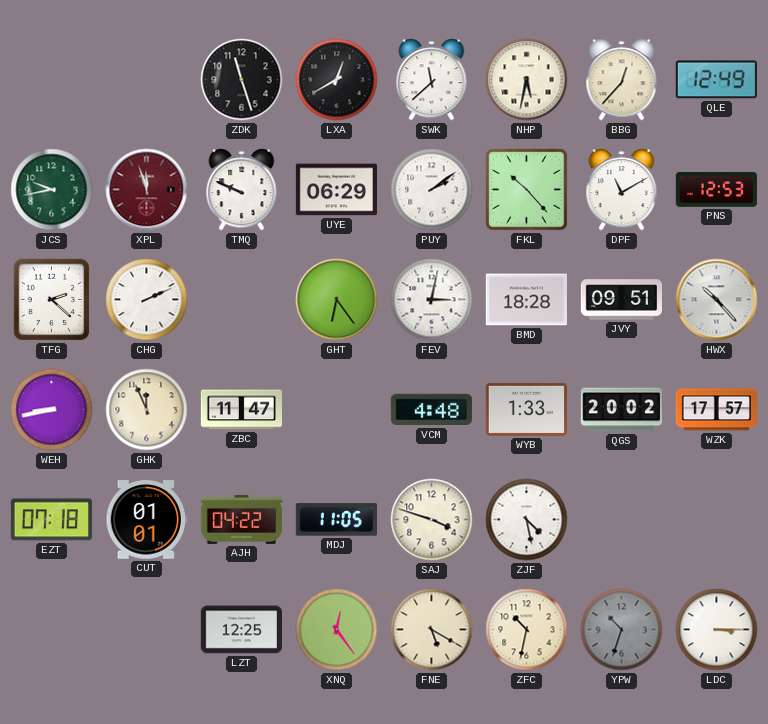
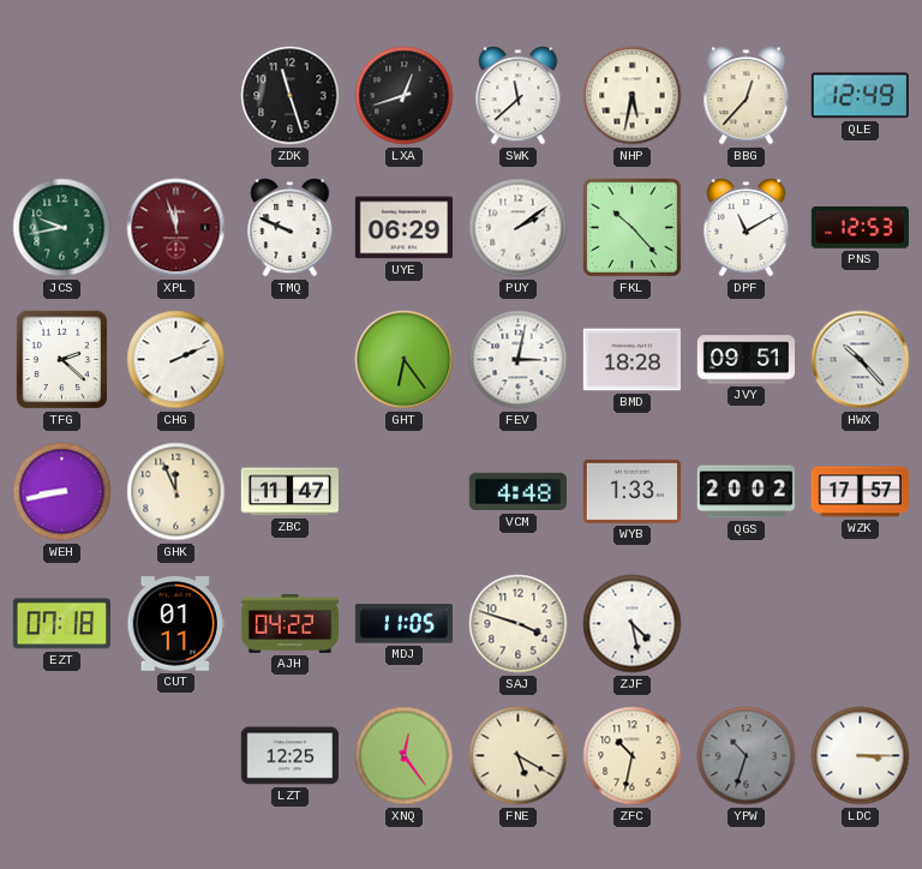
LXA: 12:40 -> 12:42 (405, 96)
CUT: 01:01 -> 01:11 (175, 624)
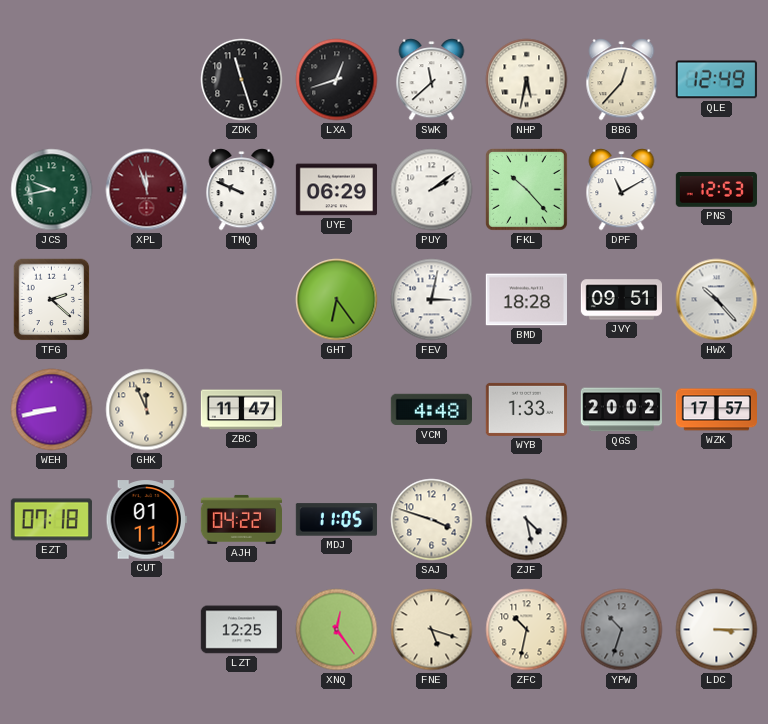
CHG: 2:11 -> none (176, 360)
FNE: 5:20 -> 5:18 (432, 630)
